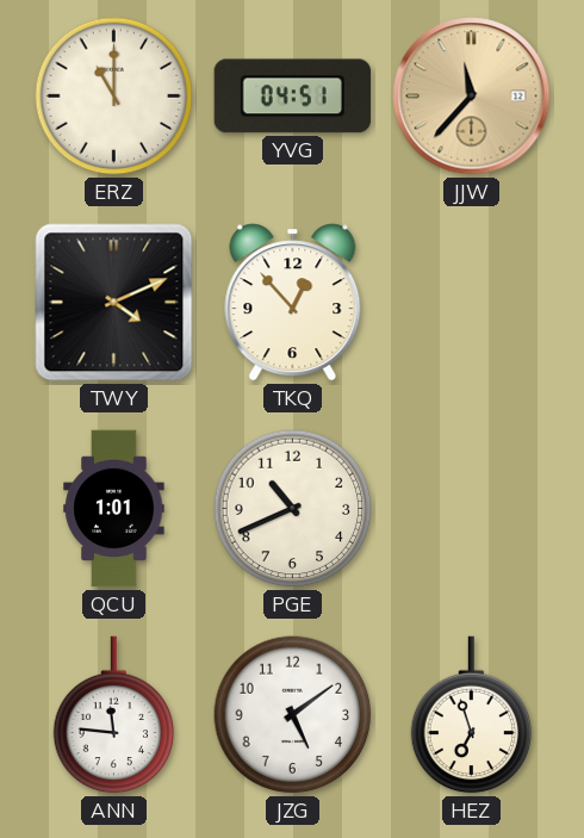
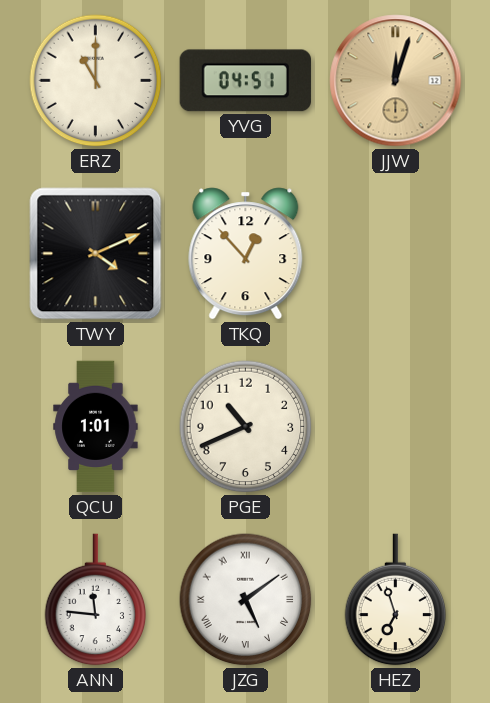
JJW: 11:37 -> 12:03 (396, 81)
JZG numerals: Arabic -> Roman (246, 600)
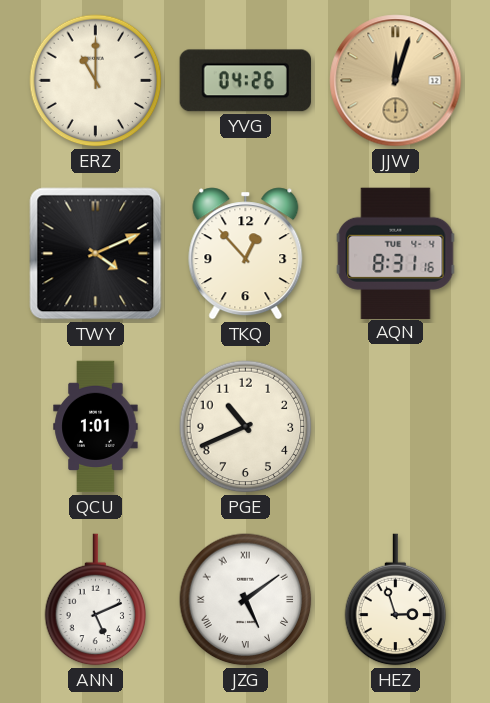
YVG: 04:51 -> 04:26 (245, 81)
AQN: none -> 8:31 (396, 253)
ANN: 11:46 -> 5:11 (96, 600)
HEZ: 6:57 -> 2:57 (396, 600)
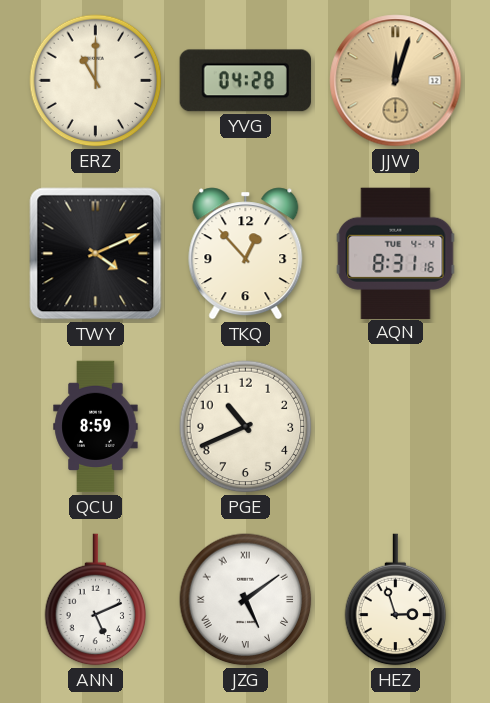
YVG: 04:26 -> 04:28 (245, 81)
QCU: 1:01 -> 8:59 (96, 427)
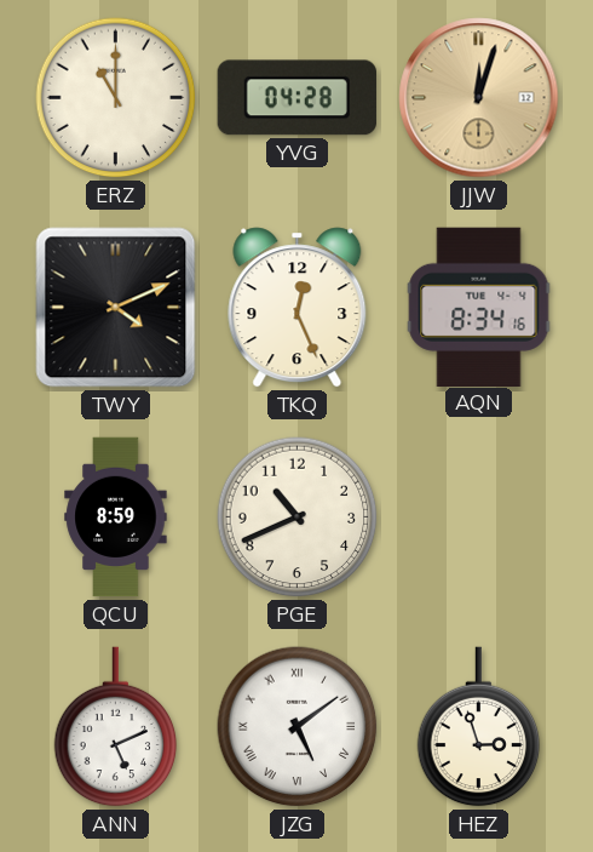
TKQ: 12:53 -> 12:26 (298, 308)
AQN: 8:31 -> 8:34 (479, 307)
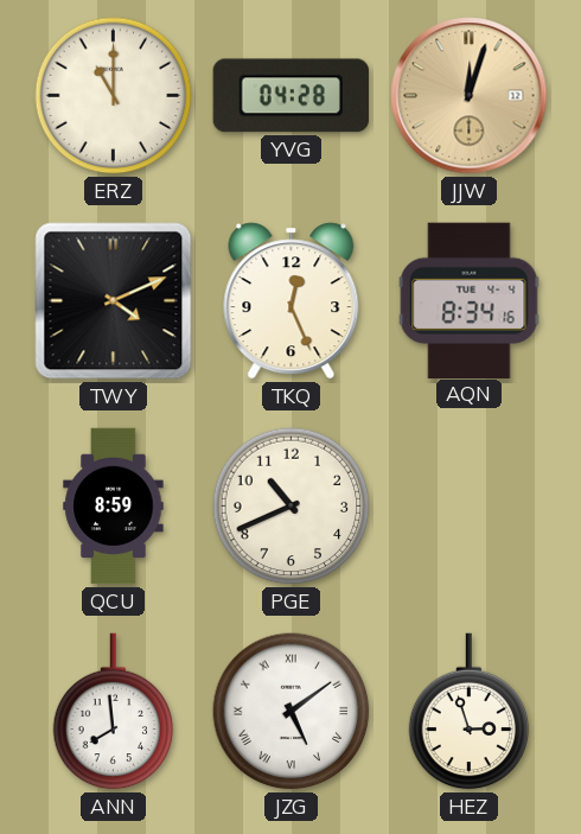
ANN: 5:11 -> 7:59 (114, 712)
